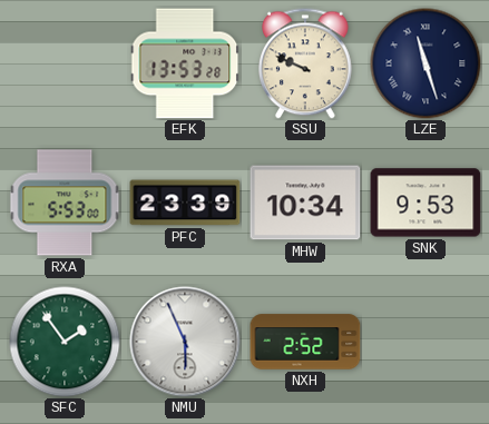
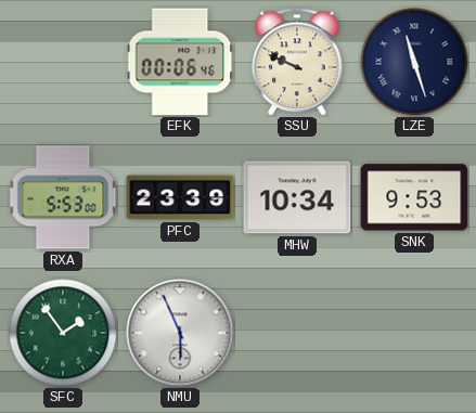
EFK: 13:53 -> 00:06 (180, 62)
NXH: 2:52 -> none (305, 342)
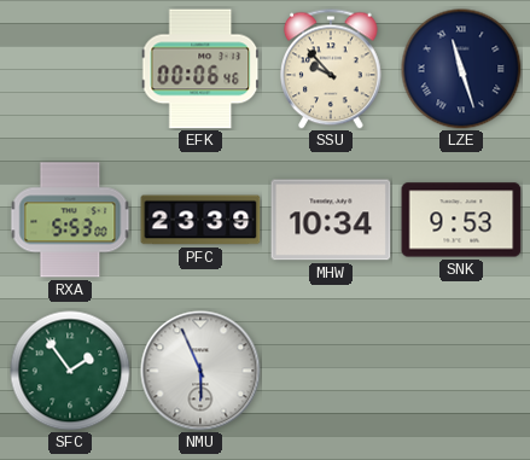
SSU: 9:49 -> 9:53 (332, 69)
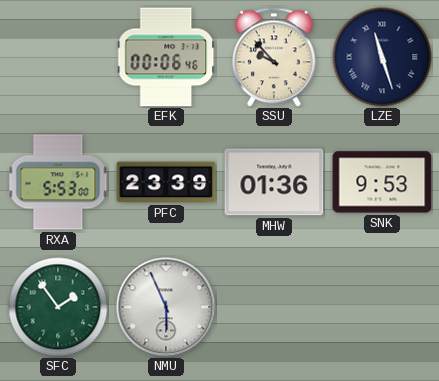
MHW: 10:34 -> 01:36 (274, 182)
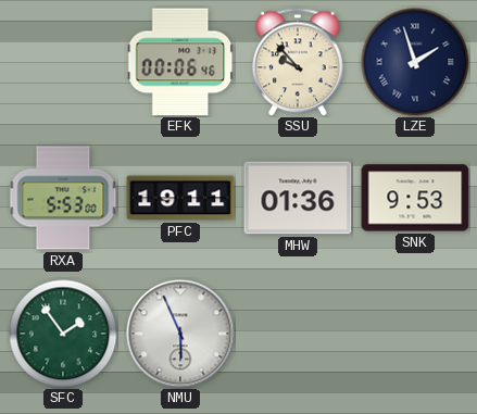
LZE: 11:27 -> 1:57 (415, 62)
PFC: 23:39 -> 19:11 (180, 198)
